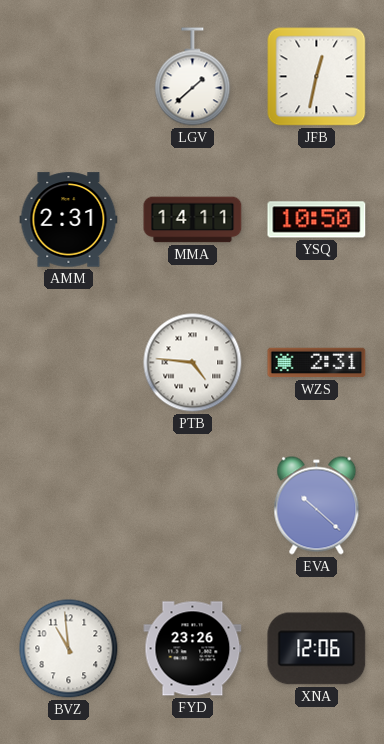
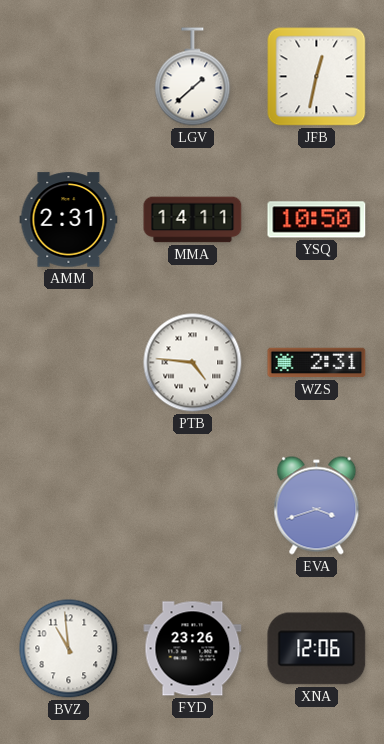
EVA: 10:22 -> 3:42 (317, 506)
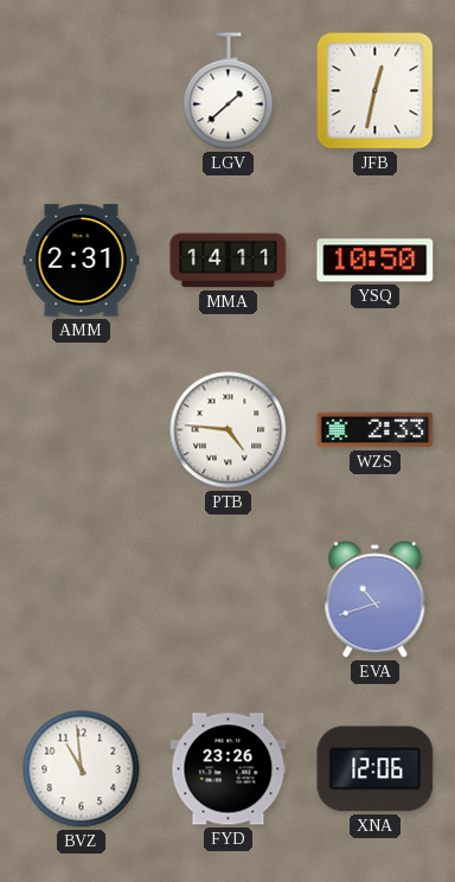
WZS: 2:31 -> 2:33 (376, 430)
EVA: 3:42 -> 10:42 (376, 600)
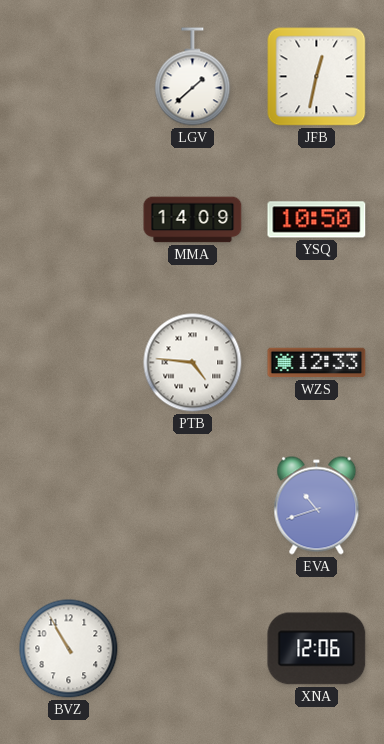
AMM: 2:31 -> none (82, 261)
MMA: 14:11 -> 14:09 (193, 220)
WZS: 2:33 -> 12:33 (317, 363)
BVZ: 10:59 -> 10:55 (69, 649)
FYD: 23:26 -> none (229, 769)
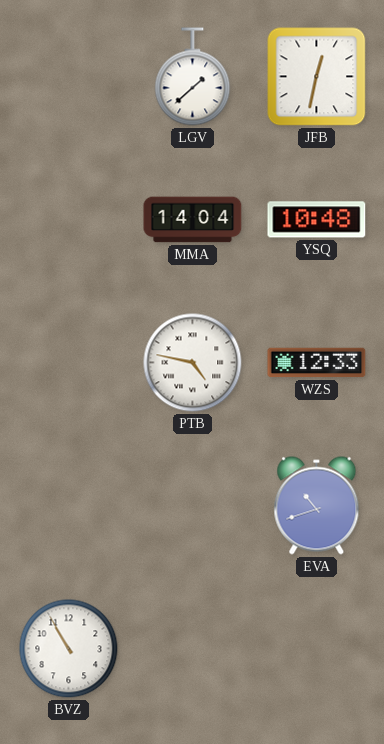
MMA: 14:09 -> 14:04 (193, 220)
YSQ: 10:50 -> 10:48 (317, 220)
PTB: 4:46 -> 4:47 (193, 363)
XNA: 12:06 -> none (317, 649)
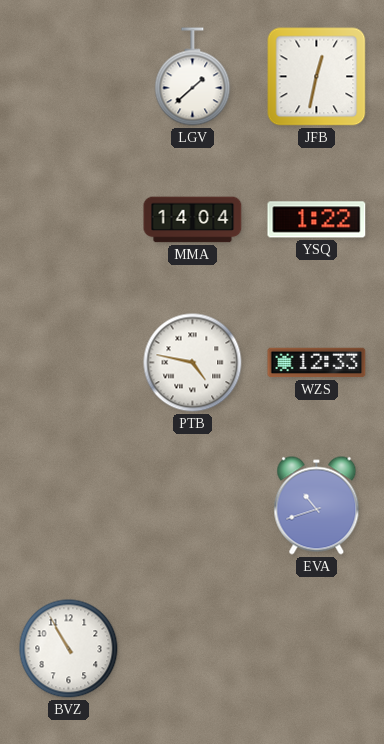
YSQ: 10:48 -> 1:22 (317, 220)
